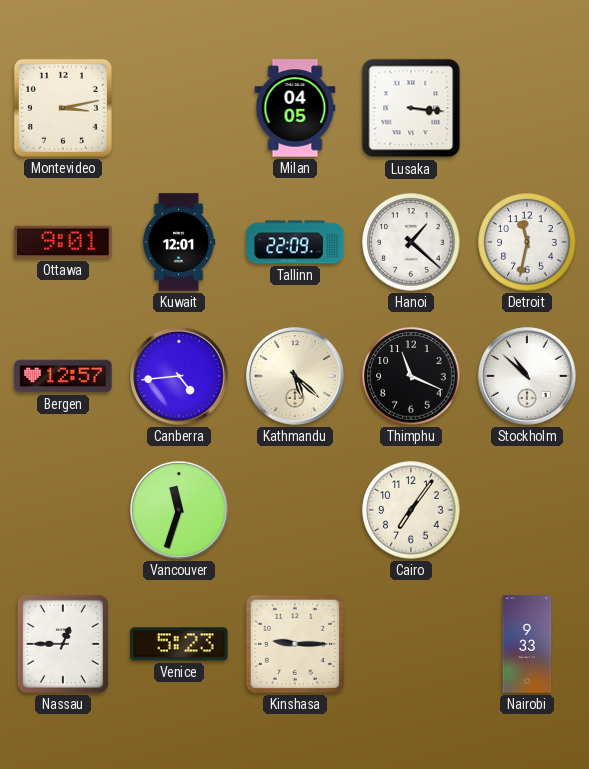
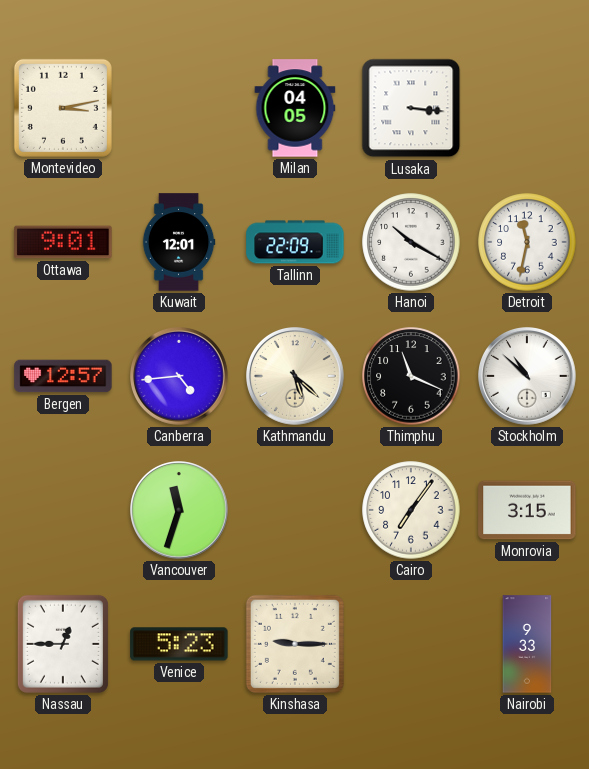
Hanoi: 1:22 -> 10:20 (411, 242)
Monrovia: none -> 3:15 (527, 510)
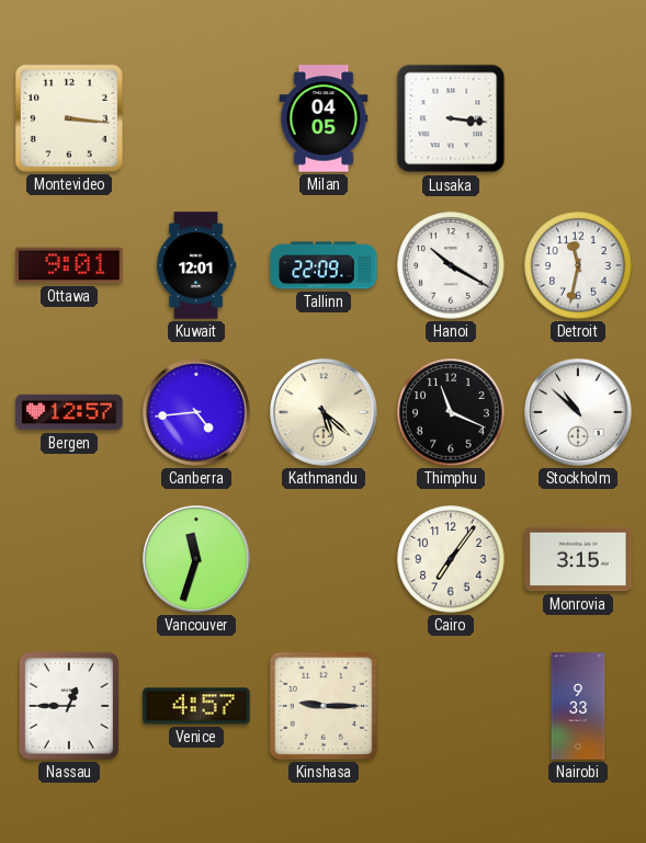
Montevideo: 3:13 -> 3:16 (69, 118)
Venice: 5:23 -> 4:57 (196, 706)
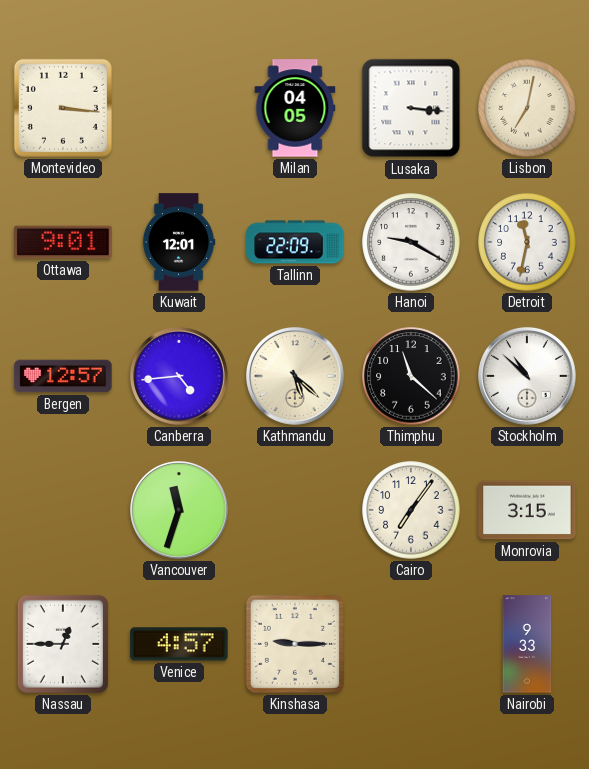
Lisbon: none -> 7:02 (527, 108)
Hanoi: 10:20 -> 9:20 (411, 242)
Thimphu: 11:19 -> 11:22 (411, 376)
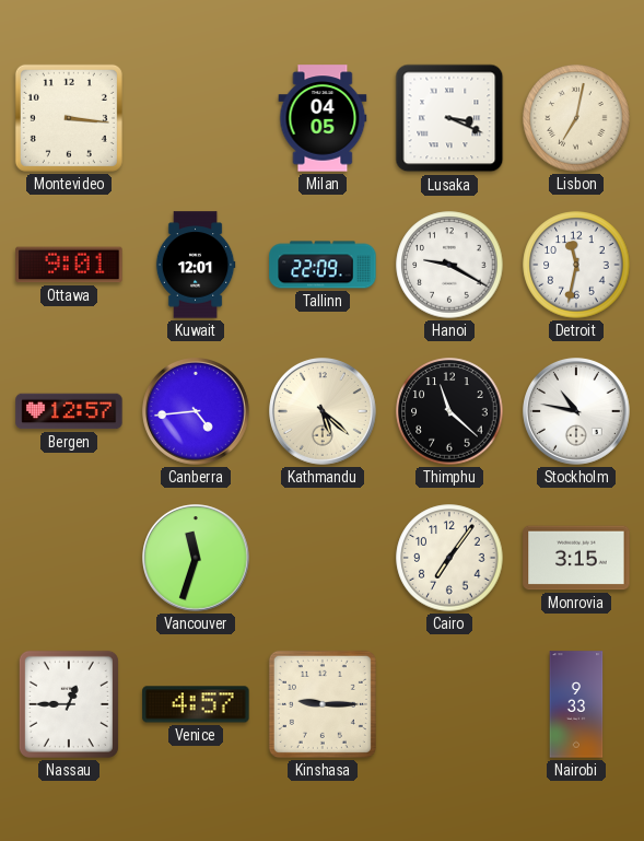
Lusaka: 3:16 -> 3:19 (449, 118)
Stockholm: 10:52 -> 10:47 (577, 412)
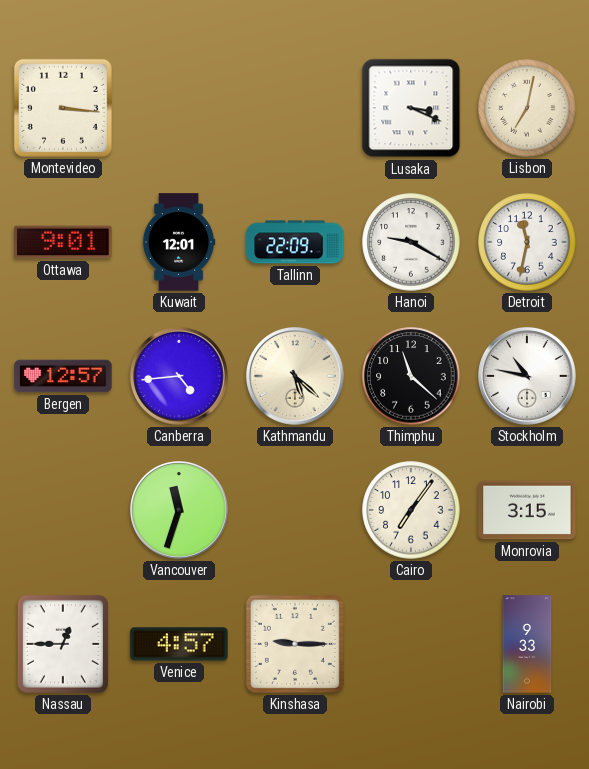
Milan: 04:05 -> none (323, 118)
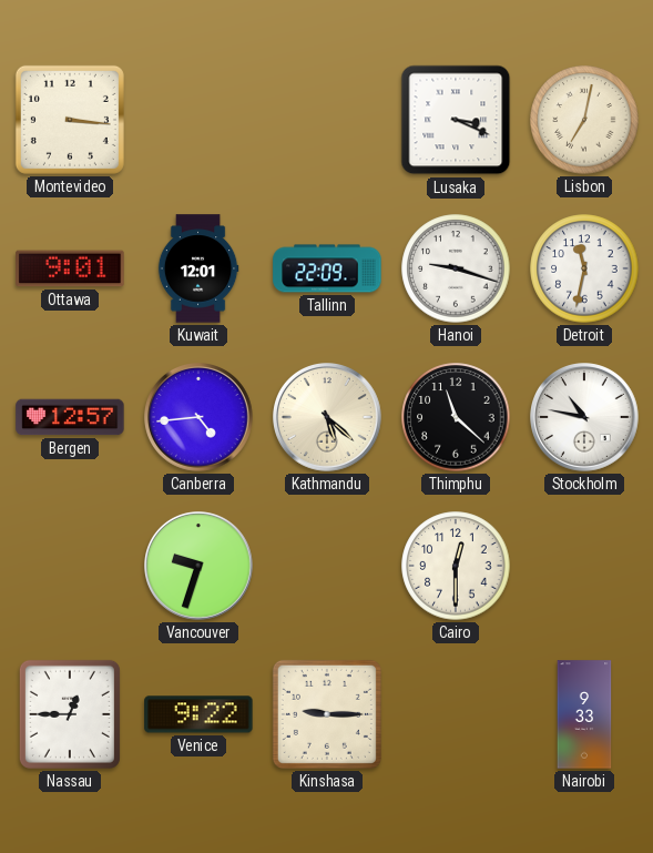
Hanoi: 9:20 -> 9:18 (456, 268)
Vancouver: 11:33 -> 9:33 (200, 567)
Cairo: 7:06 -> 12:30 (456, 566)
Monrovia: 3:15 -> none (527, 510)
Venice: 4:57 -> 9:22 (198, 714)
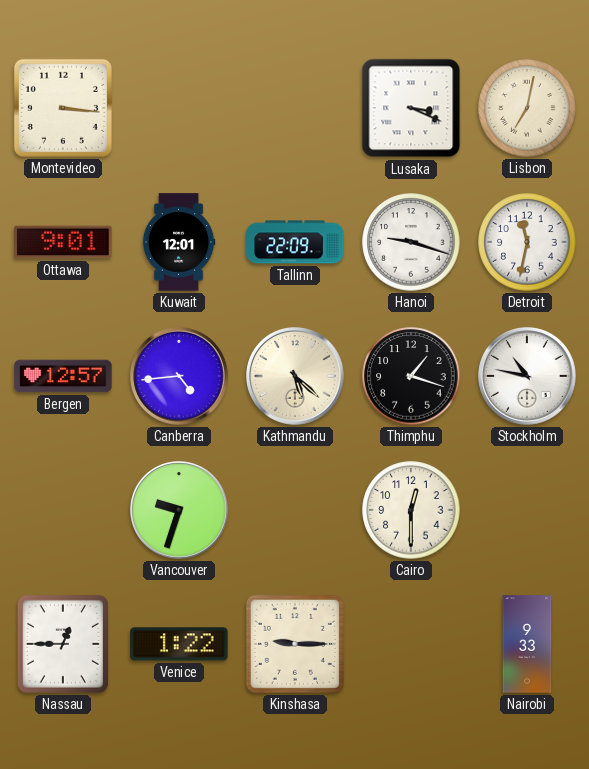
Thimphu: 11:22 -> 1:18 (411, 376)
Venice: 9:22 -> 1:22 (179, 644)
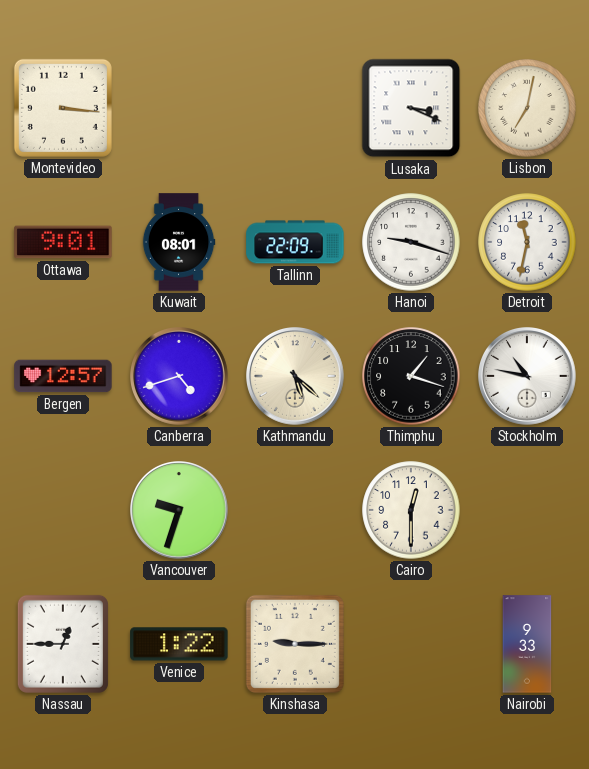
Kuwait: 12:01 -> 08:01 (179, 242)
Canberra: 4:44 -> 4:42 (180, 377)
